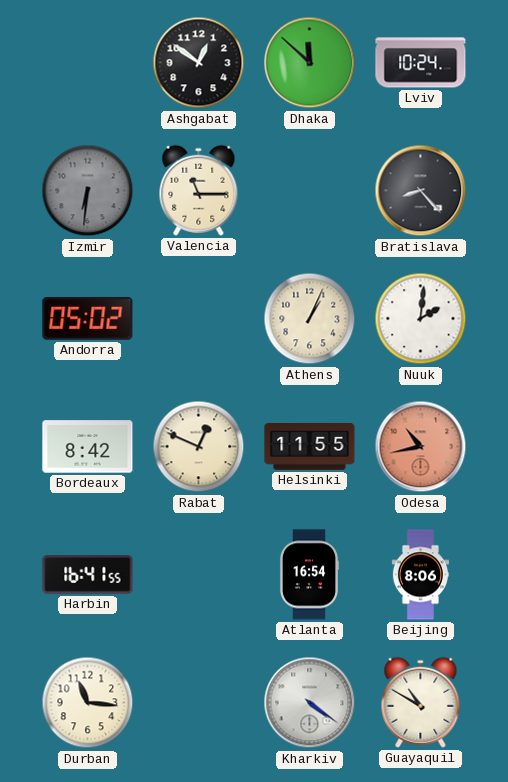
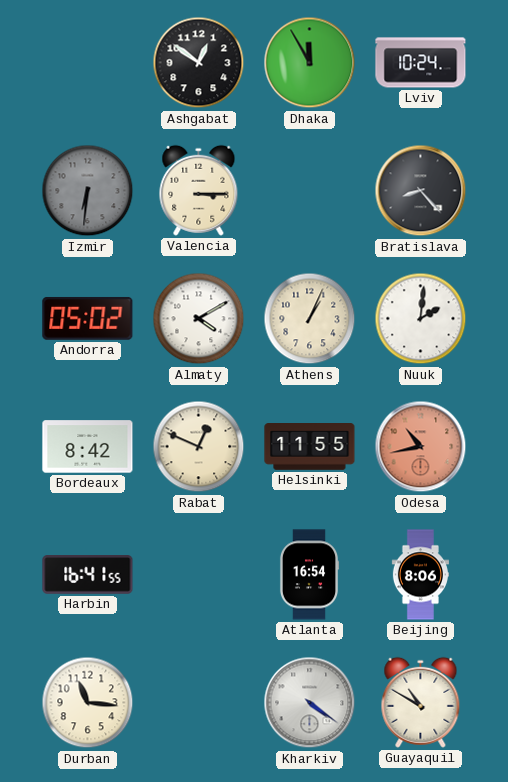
Dhaka: 11:52 -> 11:55 (310, 63)
Valencia: 11:15 -> 3:15 (199, 190)
Almaty: none -> 4:10 (199, 319)
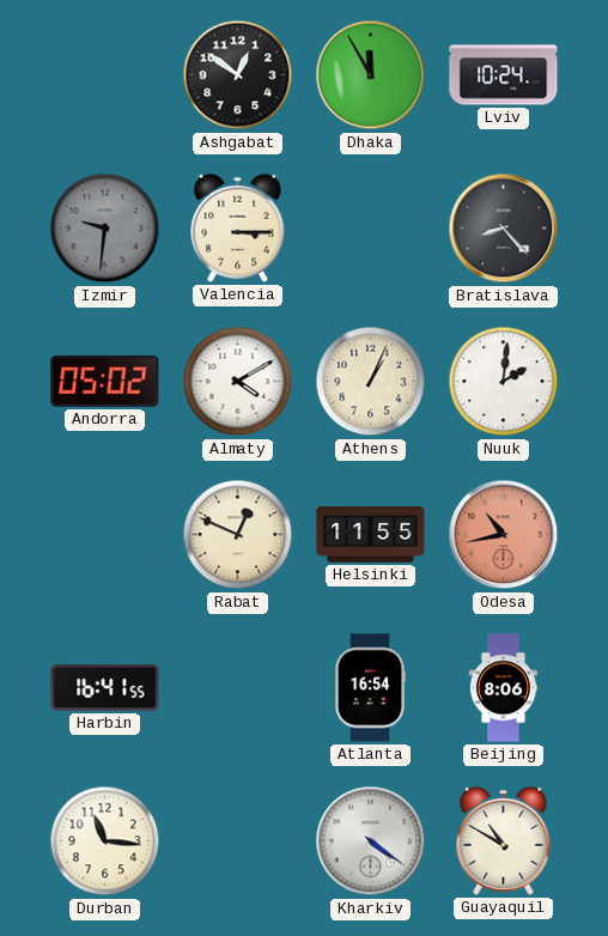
Izmir: 6:31 -> 9:31 (105, 229)
Bordeaux: 8:42 -> none (88, 447)
